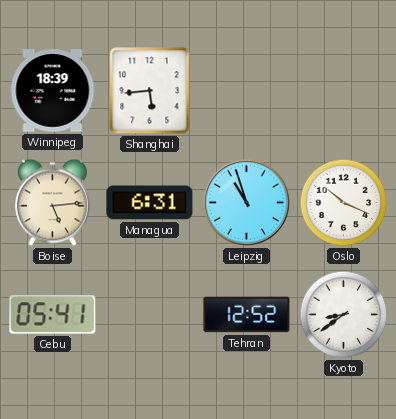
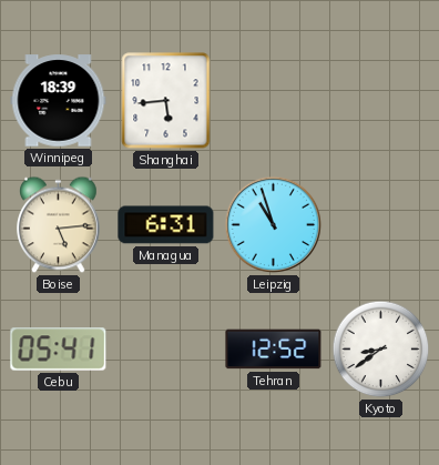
Oslo: 10:19 -> none (344, 203)
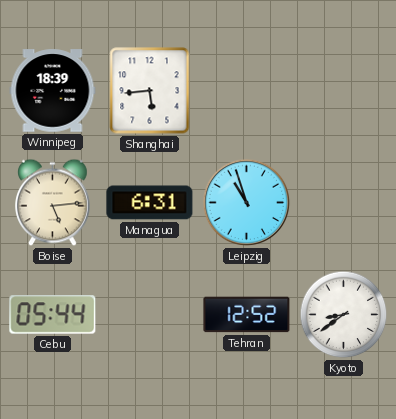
Cebu: 05:41 -> 05:44 (53, 315)
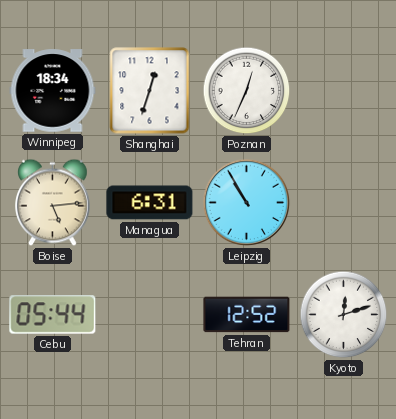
Winnipeg: 18:39 -> 18:34 (53, 91)
Shanghai: 5:44 -> 12:33 (150, 91)
Poznan: none -> 12:34 (247, 91)
Leipzig: 10:57 -> 10:55 (247, 203)
Kyoto: 8:39 -> 12:12 (344, 315)
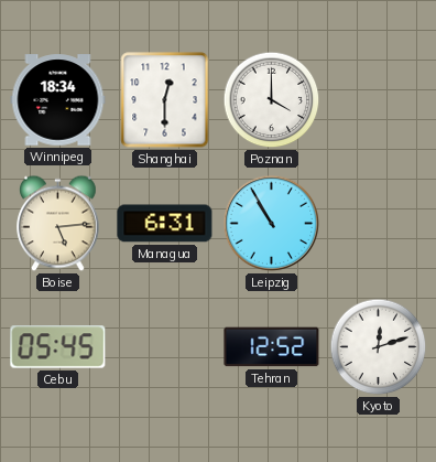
Shanghai: 12:33 -> 12:30 (165, 100)
Poznan: 12:34 -> 4:00 (272, 100)
Cebu: 05:44 -> 05:45 (58, 347)
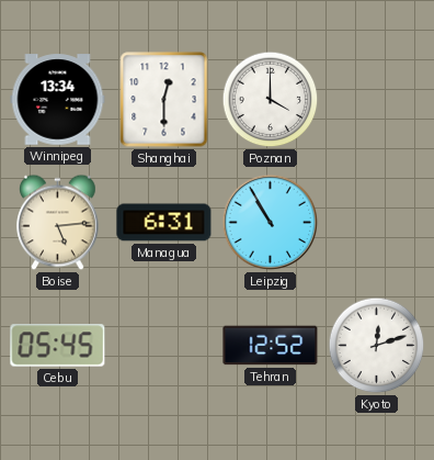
Winnipeg: 18:34 -> 13:34 (58, 100)
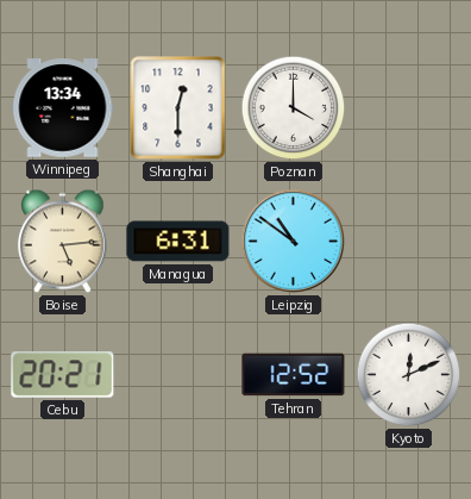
Leipzig: 10:55 -> 10:51 (294, 242)
Cebu: 05:45 -> 20:21 (63, 375)
Kyoto: 12:12 -> 12:11 (409, 375)
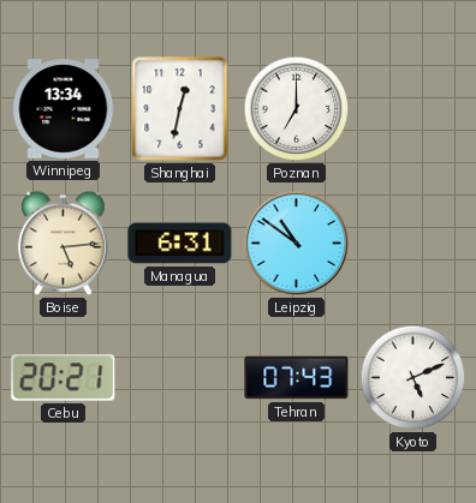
Shanghai: 12:30 -> 12:32 (180, 109)
Poznan: 4:00 -> 7:00 (297, 109)
Tehran: 12:52 -> 07:43 (297, 378)
Kyoto: 12:11 -> 5:11 (413, 378)
